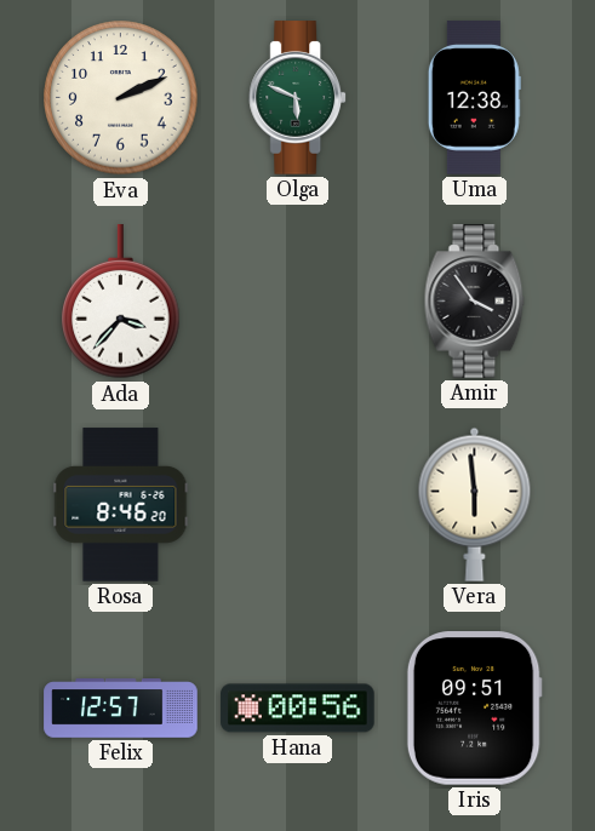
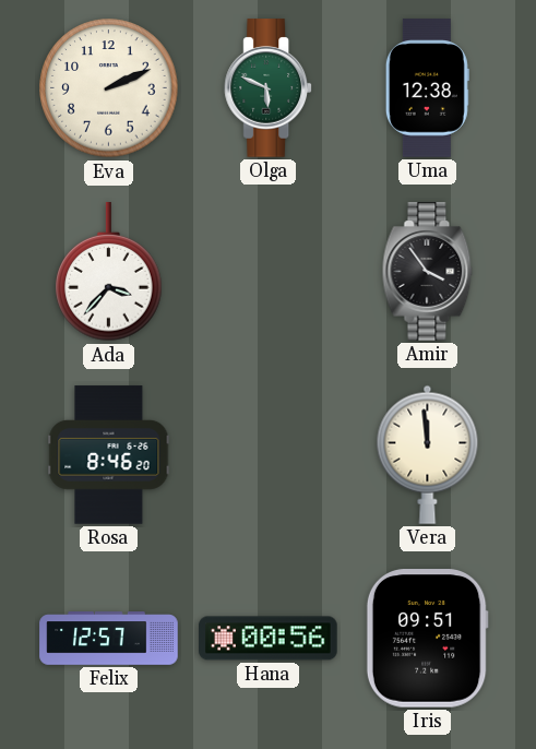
Vera: 5:59 -> 11:59 (428, 454)
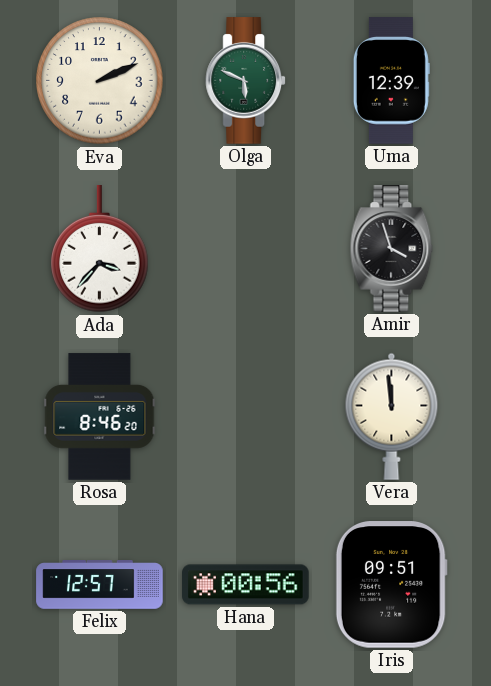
Uma: 12:38 -> 12:39 (391, 81)
Amir: 3:54 -> 3:57 (392, 249)
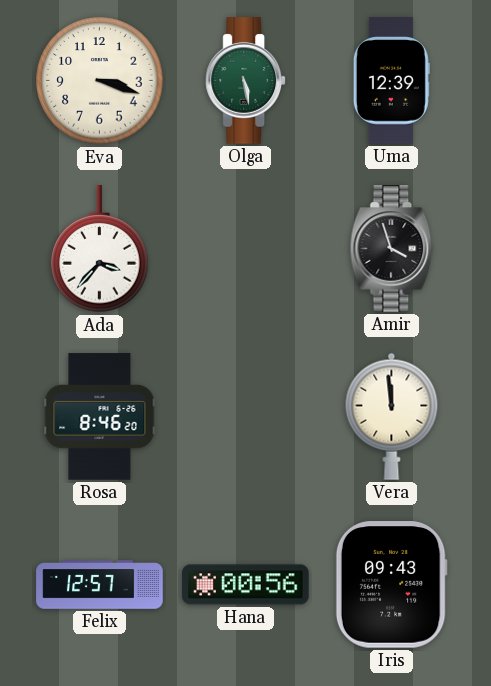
Eva: 2:11 -> 3:18 (100, 81)
Olga: 5:49 -> 5:28 (246, 81)
Iris: 09:51 -> 09:43 (391, 585)
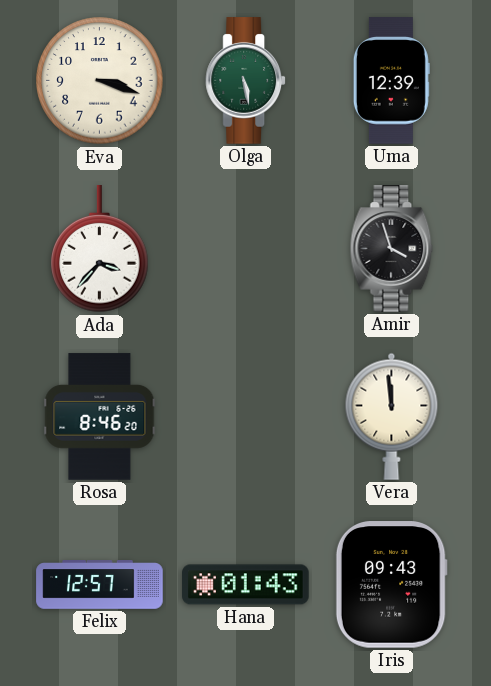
Hana: 00:56 -> 01:43 (246, 585)
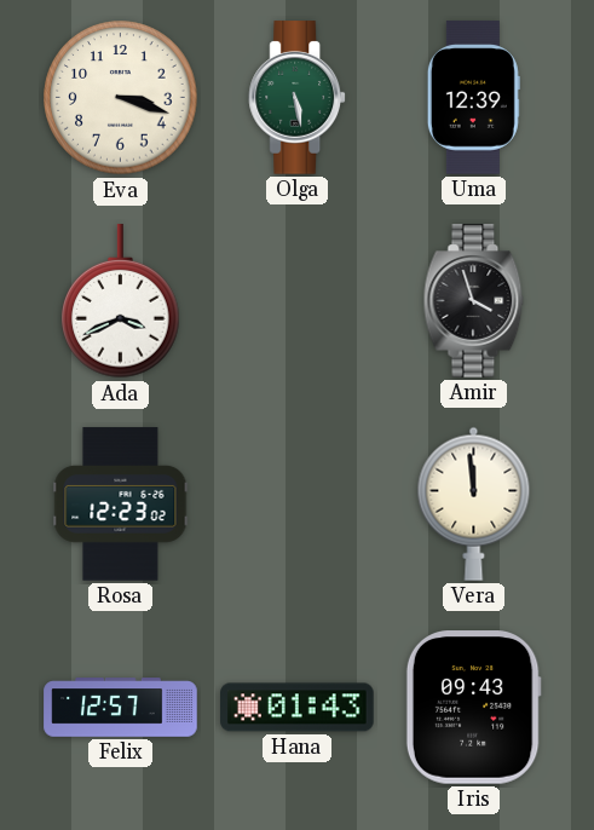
Ada: 3:37 -> 3:41 (121, 301)
Rosa: 8:46 -> 12:23 (121, 505)
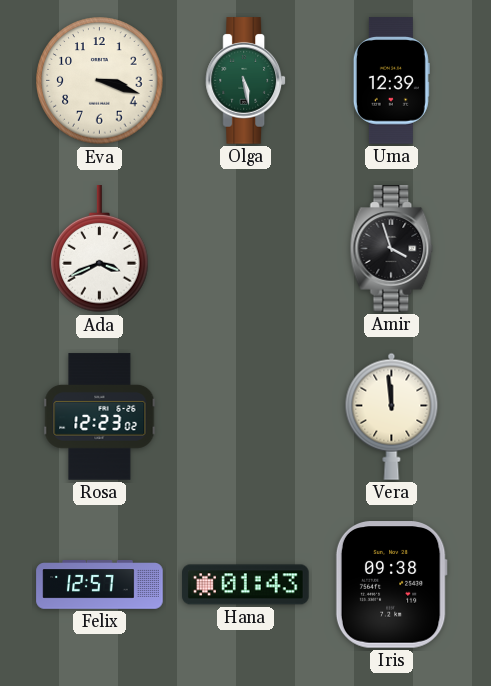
Iris: 09:43 -> 09:38 (391, 585)
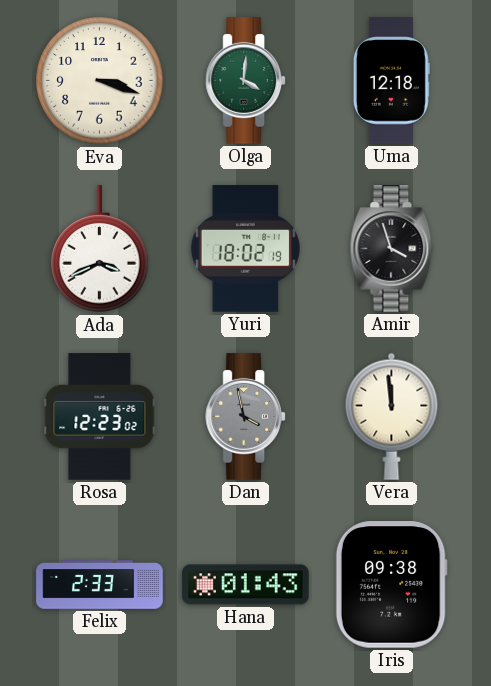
Olga: 5:28 -> 4:01 (246, 81)
Uma: 12:39 -> 12:18 (391, 81)
Yuri: none -> 18:02 (245, 249)
Dan: none -> 3:58 (246, 417)
Felix: 12:57 -> 2:33 (100, 585)
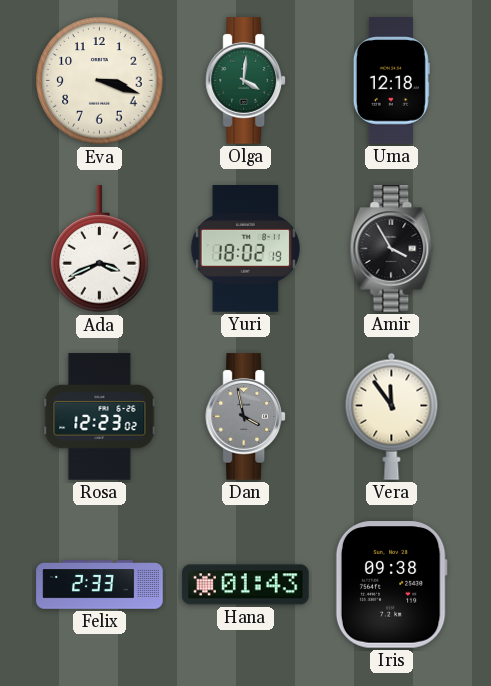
Amir: 3:57 -> 3:55 (392, 249)
Vera: 11:59 -> 11:54 (392, 416)
